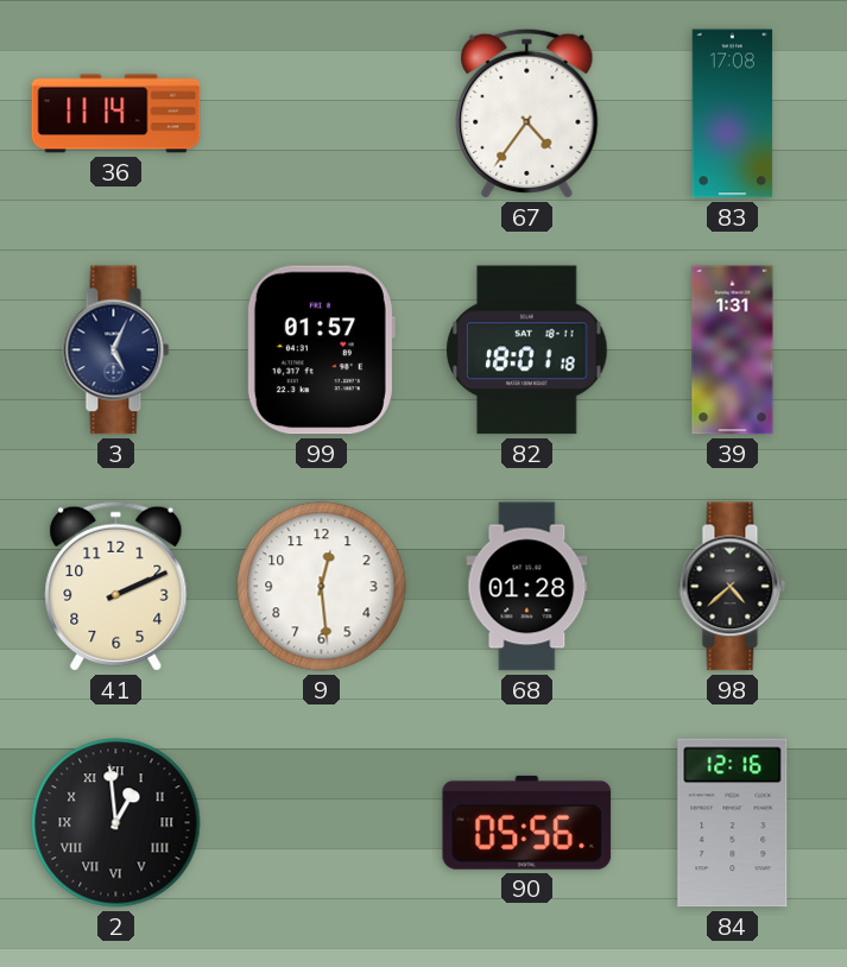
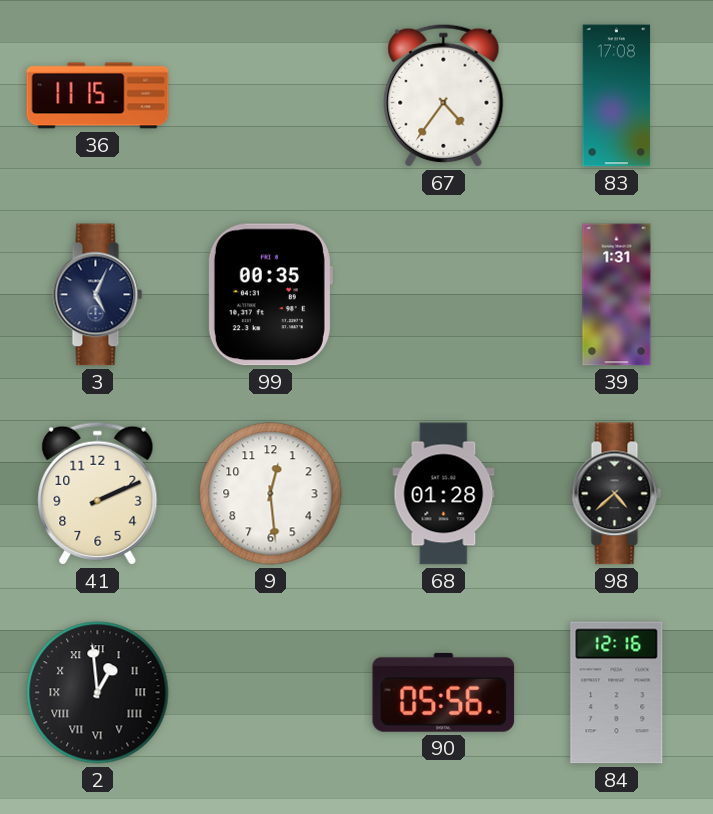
36: 11:14 -> 11:15 (98, 96)
99: 01:57 -> 00:35 (270, 295)
82: 18:01 -> none (527, 350)
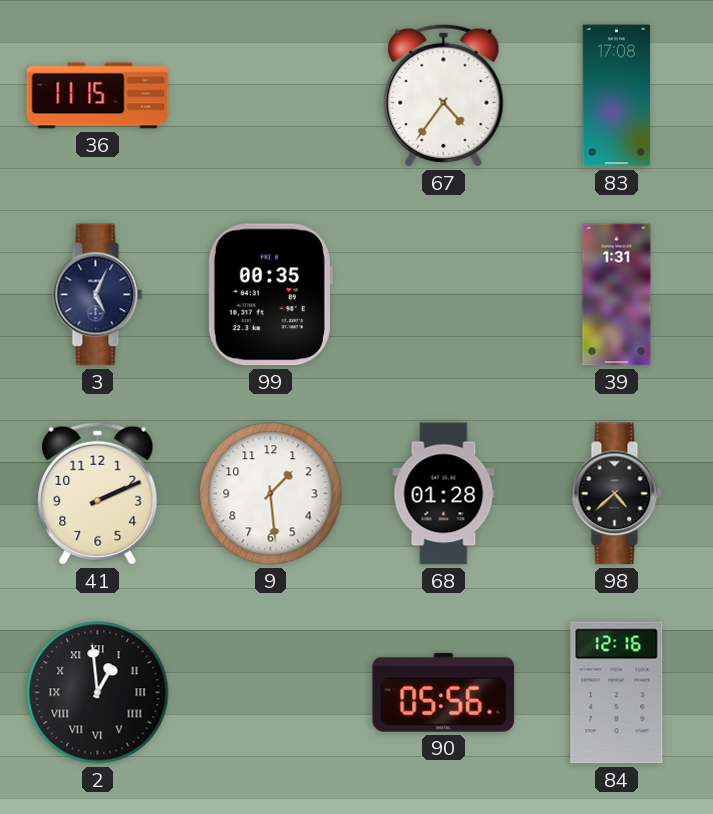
9: 12:29 -> 1:29 (271, 494)
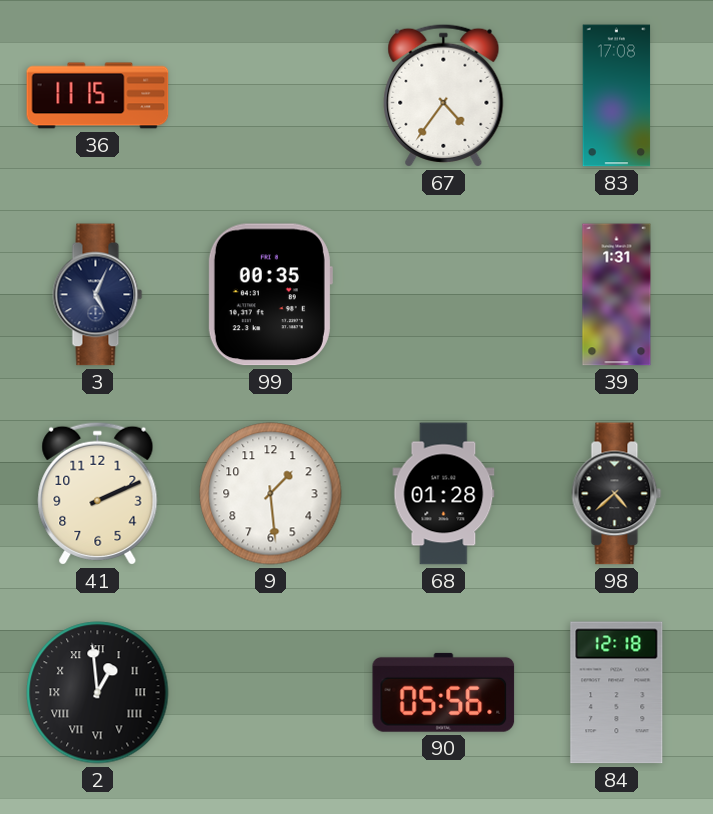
84: 12:16 -> 12:18 (617, 693)
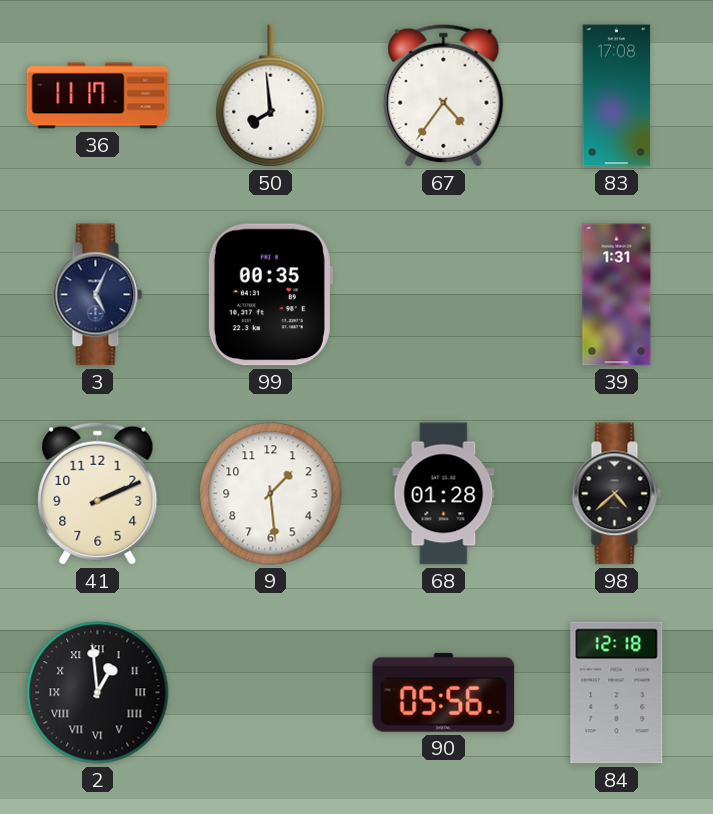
36: 11:15 -> 11:17 (98, 96)
50: none -> 7:59 (271, 96)
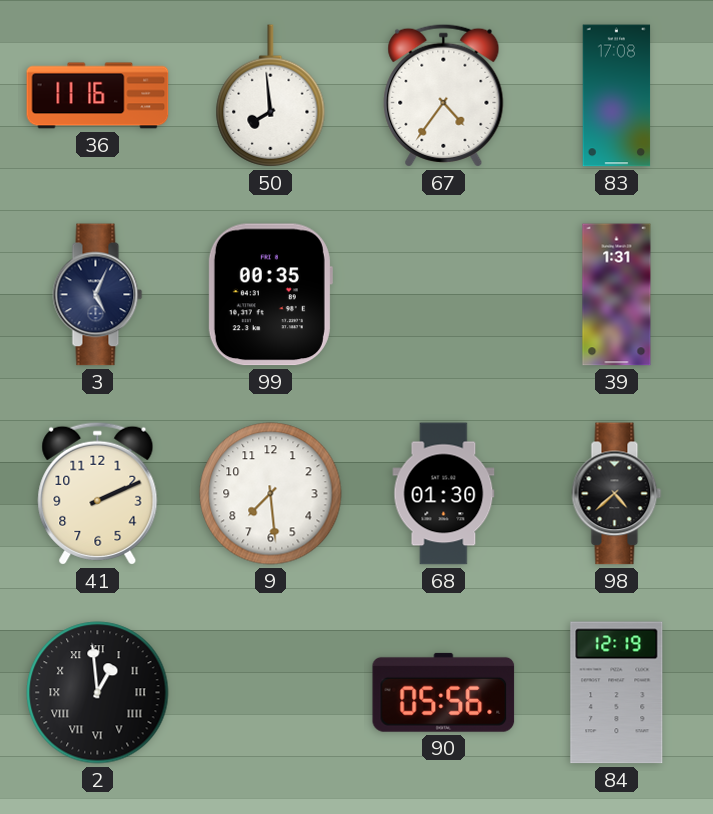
36: 11:17 -> 11:16 (98, 96)
9: 1:29 -> 7:29 (271, 494)
68: 01:28 -> 01:30 (444, 494)
84: 12:18 -> 12:19 (617, 693)
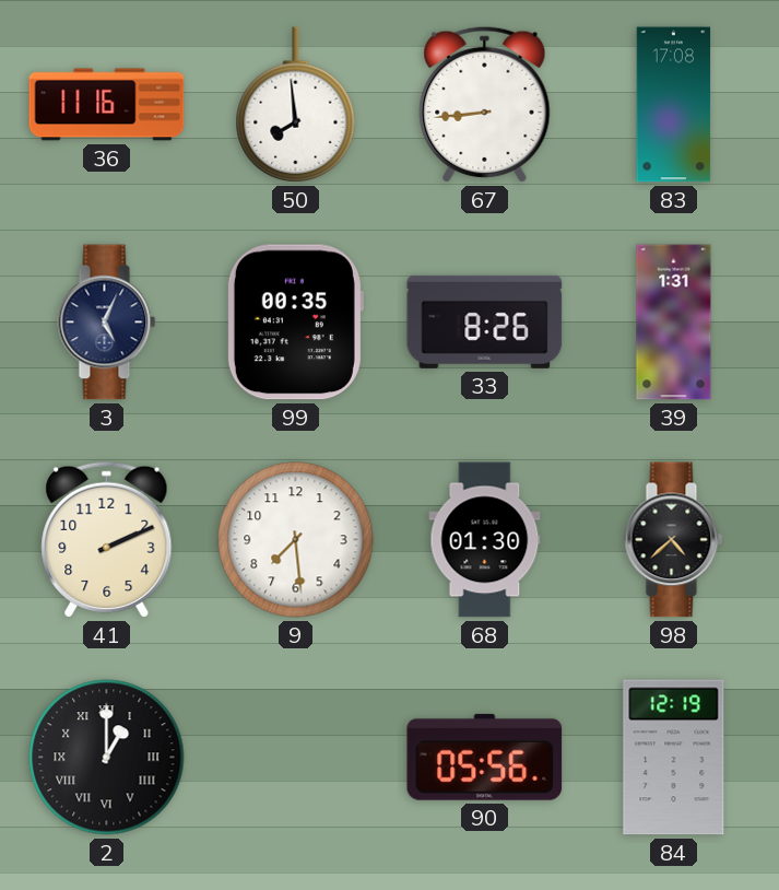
67: 4:36 -> 8:44 (485, 104)
33: none -> 8:26 (485, 321)
2: 12:59 -> 1:00 (107, 758)
